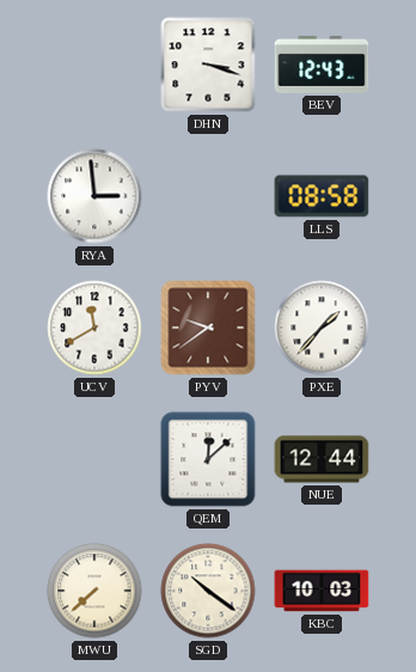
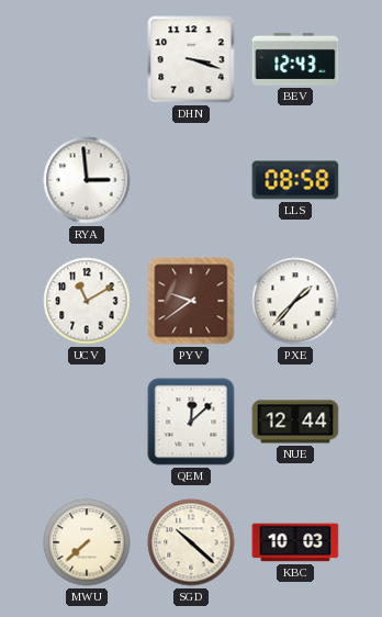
UCV: 11:40 -> 11:10 (87, 301)
SGD: 10:21 -> 10:22 (191, 542)
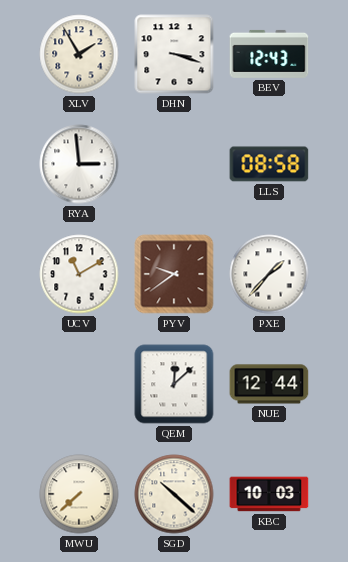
XLV: none -> 1:55 (79, 54)
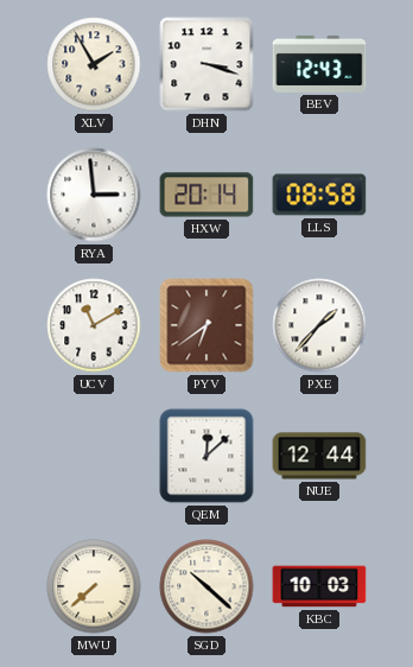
HXW: none -> 20:14 (206, 195)
PYV: 9:39 -> 6:39 (206, 325)
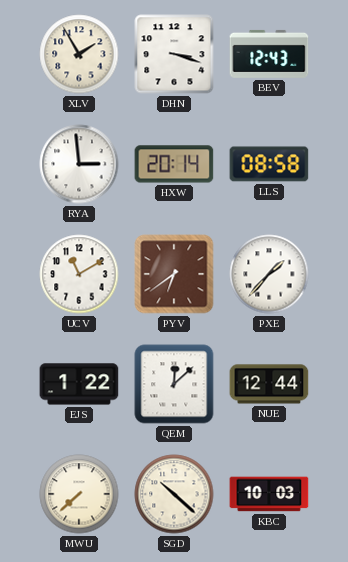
EJS: none -> 1:22 (79, 384)
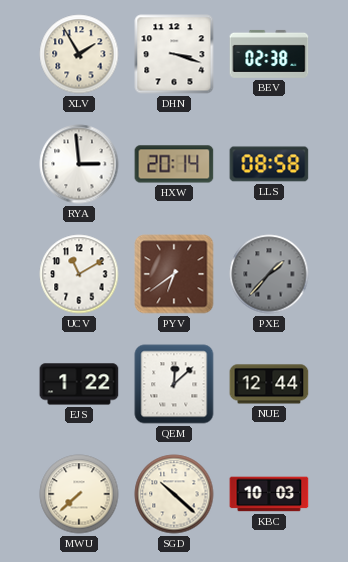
BEV: 12:43 -> 02:38 (269, 54)
PXE dial: white -> grey (269, 274)
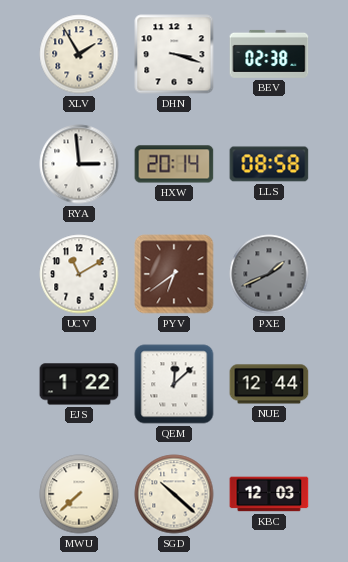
PXE: 1:37 -> 1:41 (269, 274)
KBC: 10:03 -> 12:03 (269, 494)
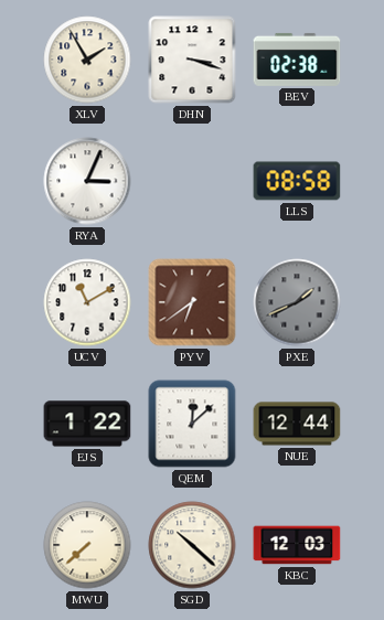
RYA: 2:59 -> 3:04 (87, 181)
HXW: 20:14 -> none (174, 164)
